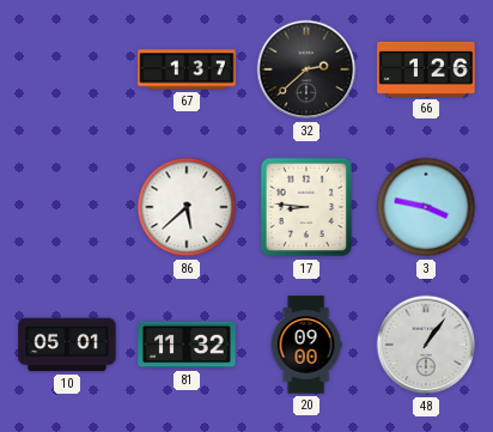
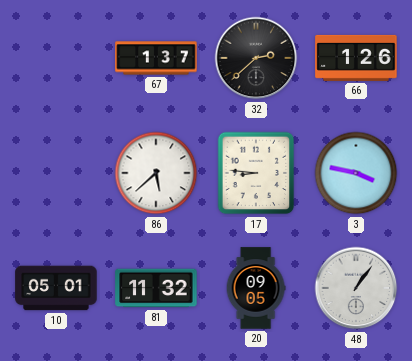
20: 09:00 -> 09:05 (256, 288)
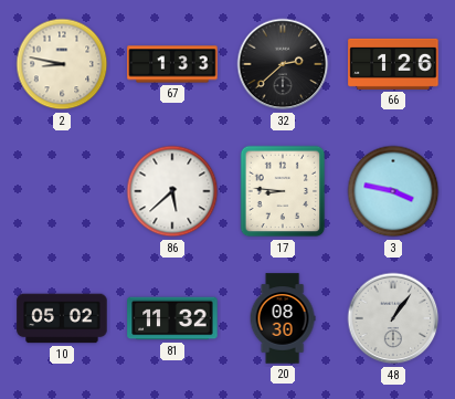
2: none -> 8:47 (62, 64)
67: 1:37 -> 1:33 (172, 64)
10: 05:01 -> 05:02 (62, 318)
20: 09:05 -> 08:30 (283, 318)
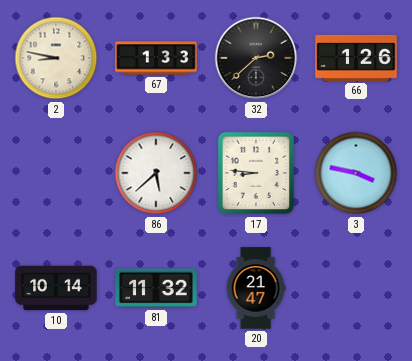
10: 05:02 -> 10:14 (56, 288)
20: 08:30 -> 21:47 (256, 288)
48: 1:06 -> none (393, 318)
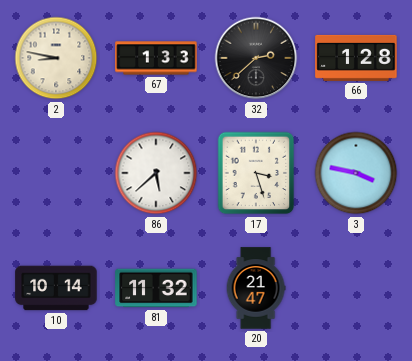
66: 1:26 -> 1:28 (356, 58)
17: 8:46 -> 3:27 (256, 173)
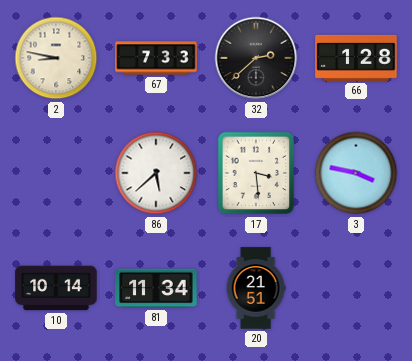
67: 1:33 -> 7:33 (156, 58)
17: 3:27 -> 3:29 (256, 173)
81: 11:32 -> 11:34 (156, 288)
20: 21:47 -> 21:51 (256, 288)
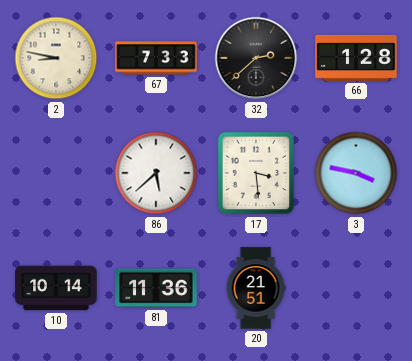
81: 11:34 -> 11:36 (156, 288)
